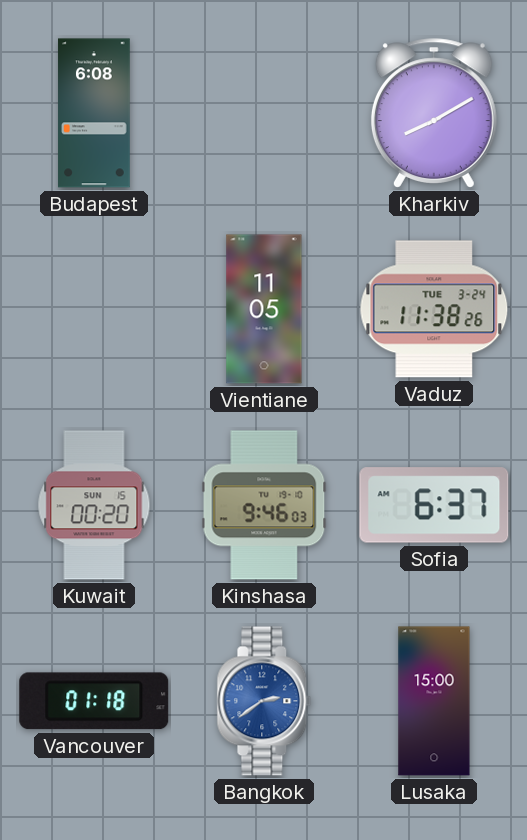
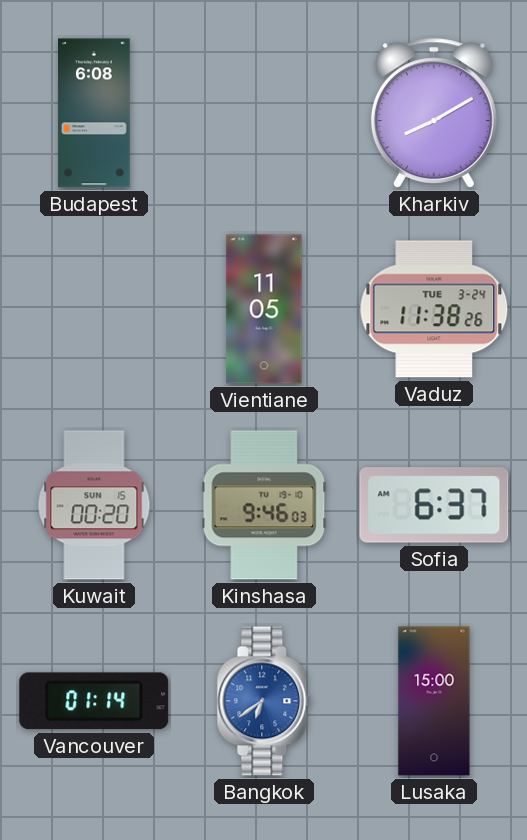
Vancouver: 01:18 -> 01:14 (94, 701)
Bangkok: 2:39 -> 6:39 (264, 701)
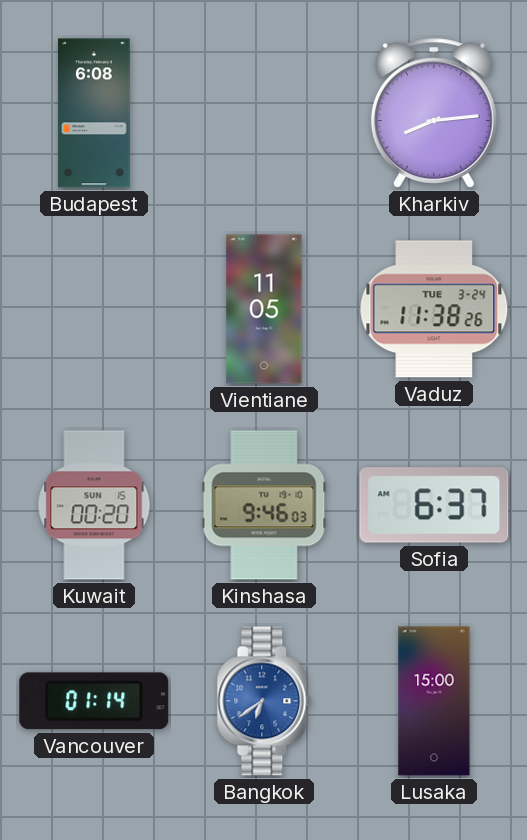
Kharkiv: 8:10 -> 8:14 (434, 113)
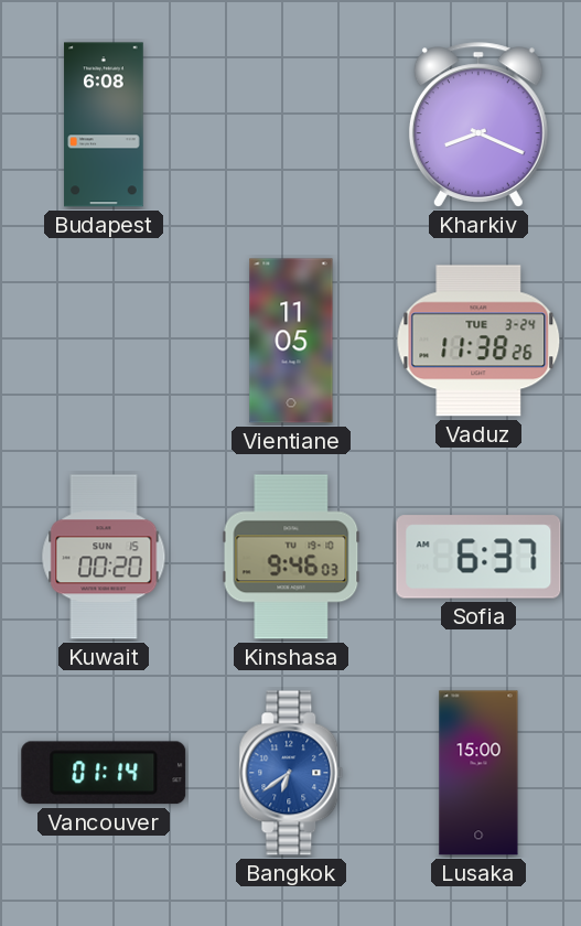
Kharkiv: 8:14 -> 8:19 (478, 125)
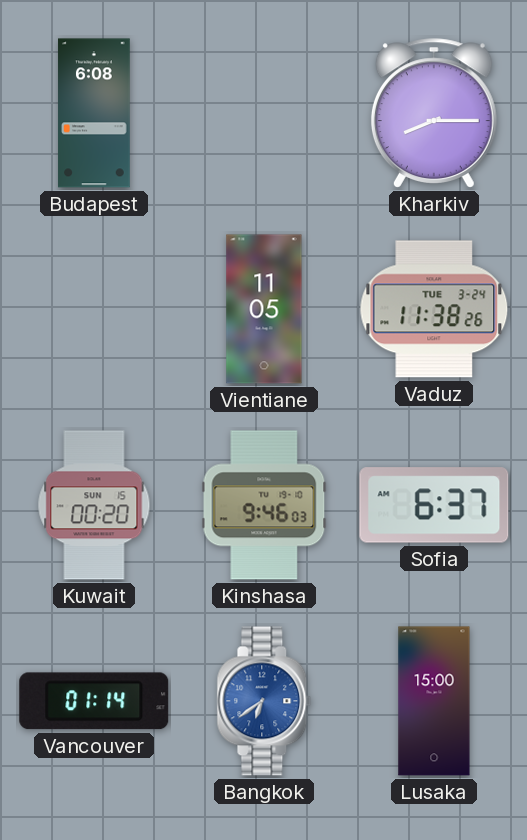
Kharkiv: 8:19 -> 8:15 (434, 113)
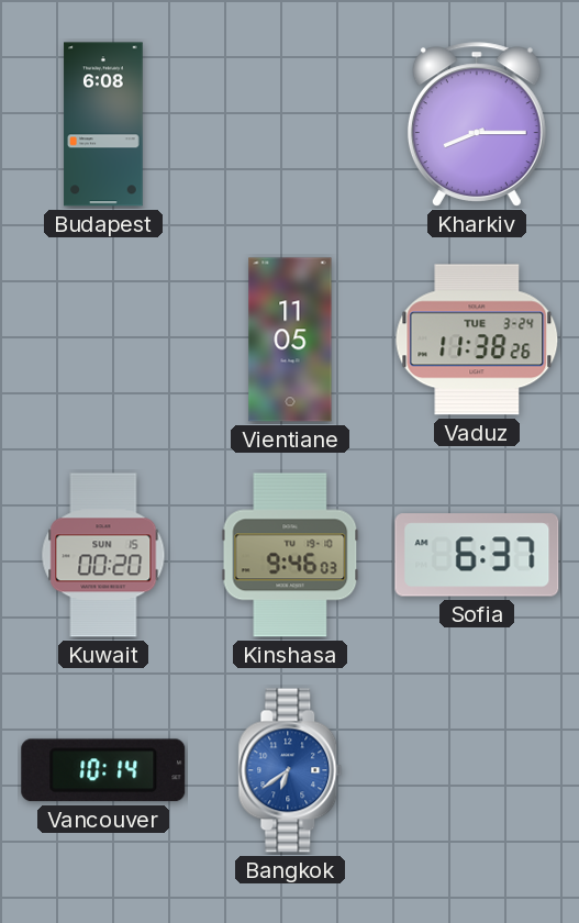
Vancouver: 01:14 -> 10:14 (103, 770)
Lusaka: 15:00 -> none (434, 701)
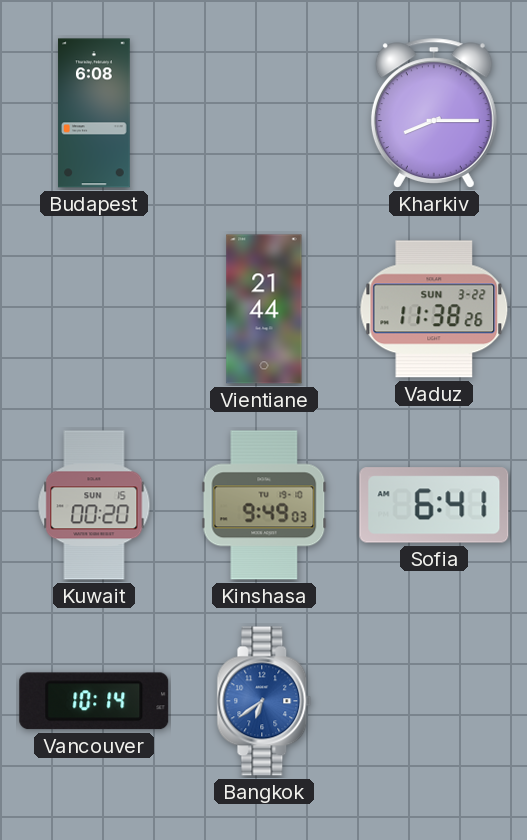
Vientiane: 11:05 -> 21:44 (264, 309)
Vaduz date: TUE 3-24 -> SUN 3-22 (434, 309)
Kinshasa: 9:46 -> 9:49 (264, 505)
Sofia: 6:37 -> 6:41 (434, 505)
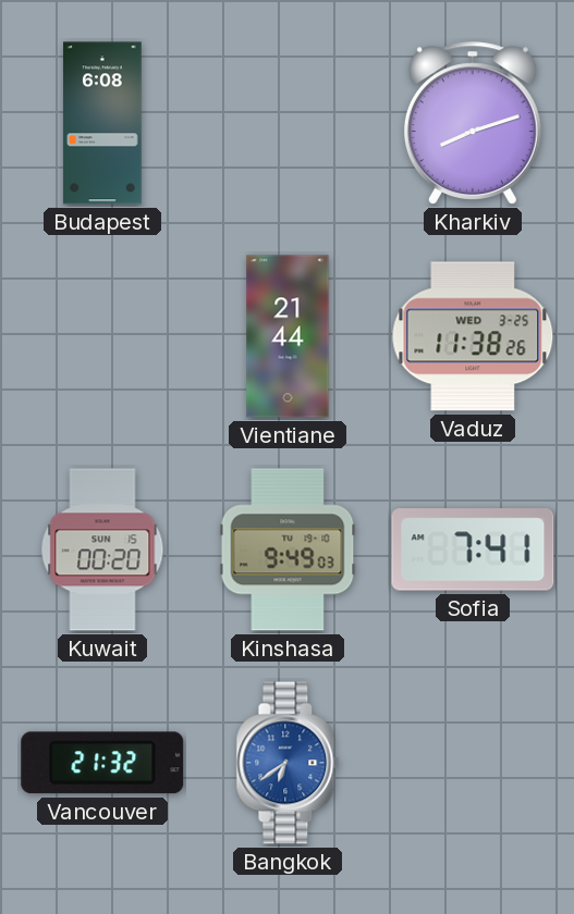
Kharkiv: 8:15 -> 8:12 (473, 123)
Vaduz date: SUN 3-22 -> WED 3-25 (473, 336)
Sofia: 6:41 -> 7:41 (473, 549)
Vancouver: 10:14 -> 21:32 (102, 763)
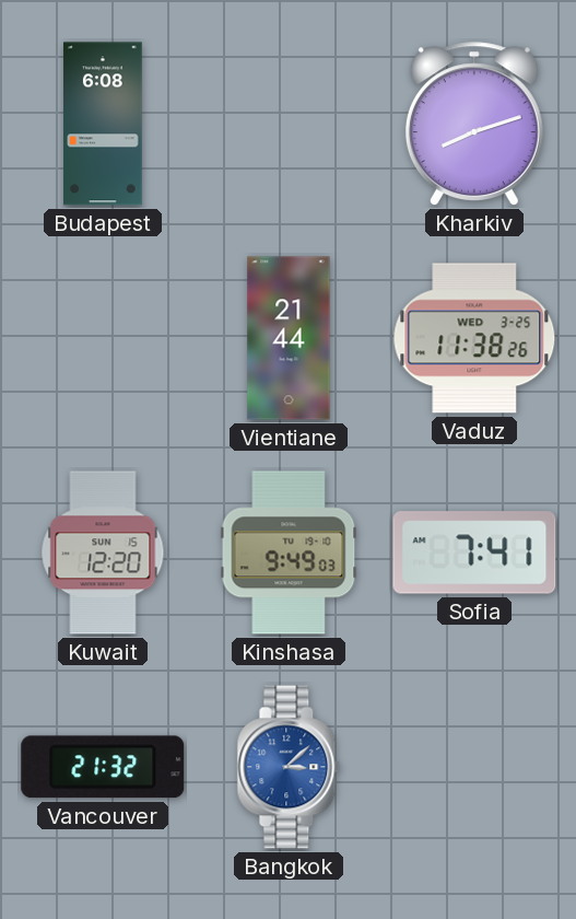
Kuwait: 00:20 -> 12:20 (103, 552)
Bangkok: 6:39 -> 3:08 (289, 767)
